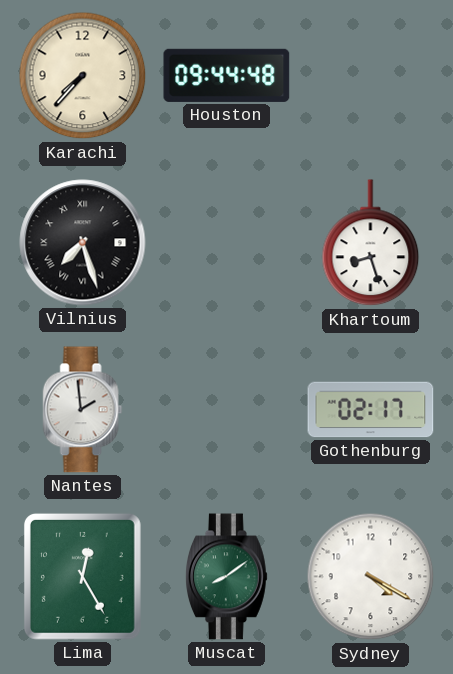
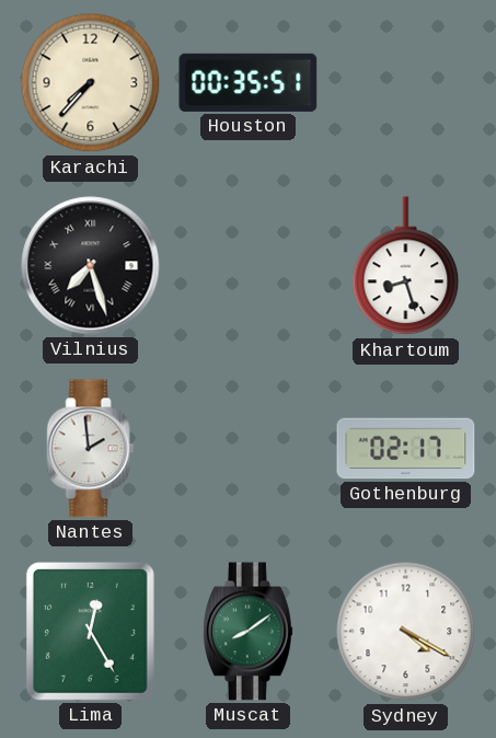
Houston: 09:44 -> 00:35 (249, 82)
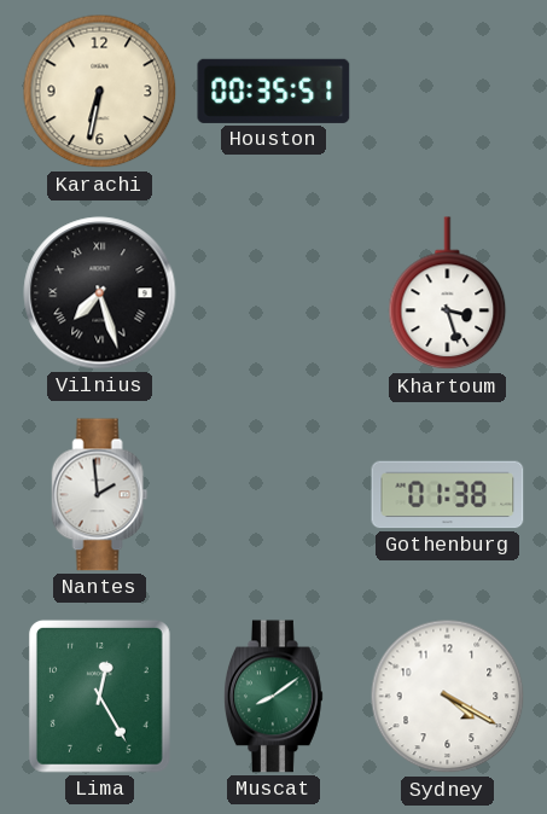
Karachi: 7:37 -> 6:32 (100, 92)
Khartoum: 8:27 -> 3:27 (448, 293)
Gothenburg: 02:17 -> 01:38 (448, 495)
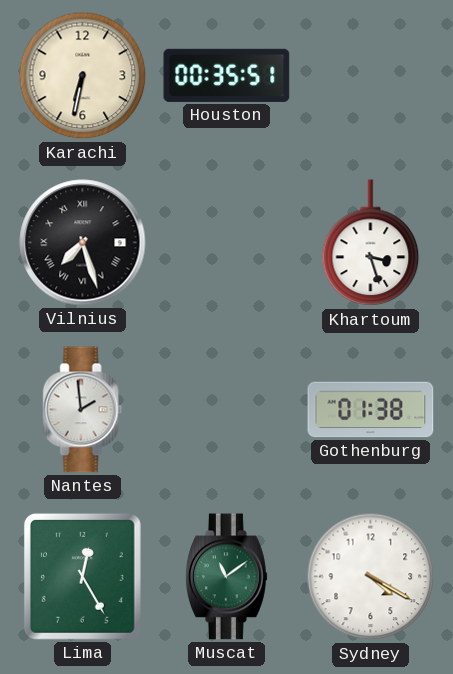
Muscat: 8:09 -> 11:09 (226, 577)
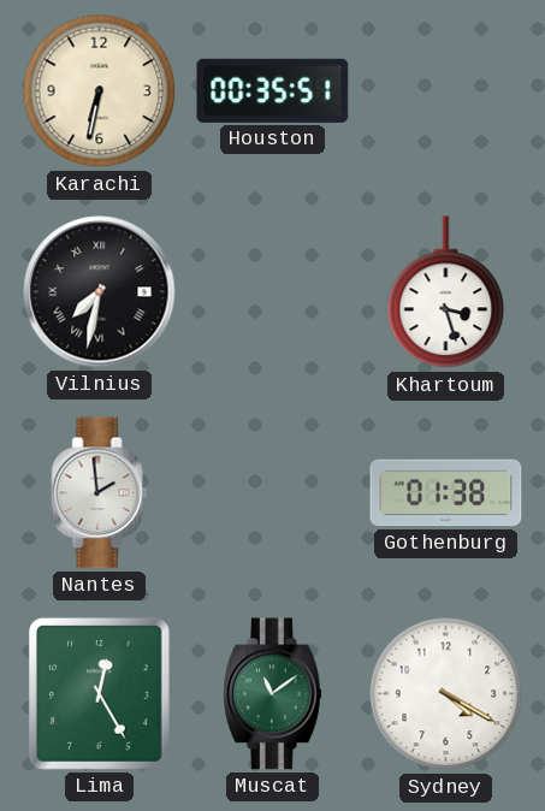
Vilnius: 7:27 -> 7:32 (100, 292)
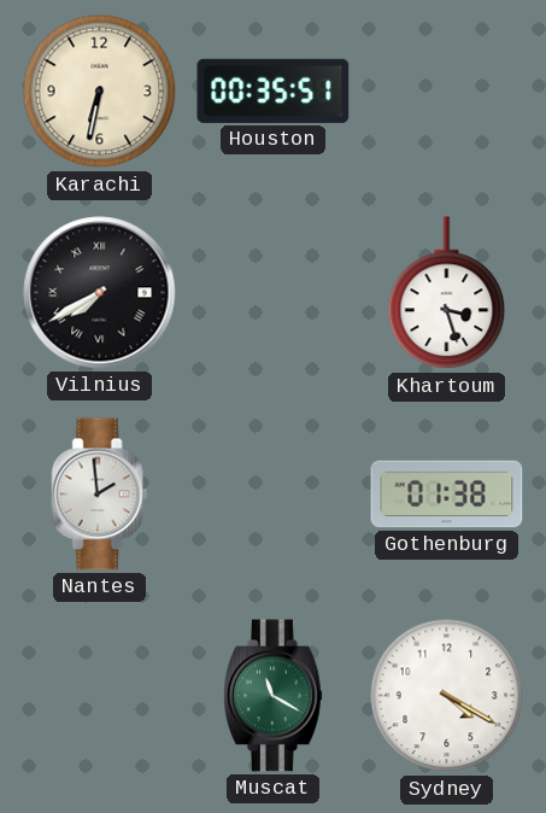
Vilnius: 7:32 -> 7:40 (100, 293)
Lima: 12:25 -> none (99, 693)
Muscat: 11:09 -> 11:20 (272, 696)
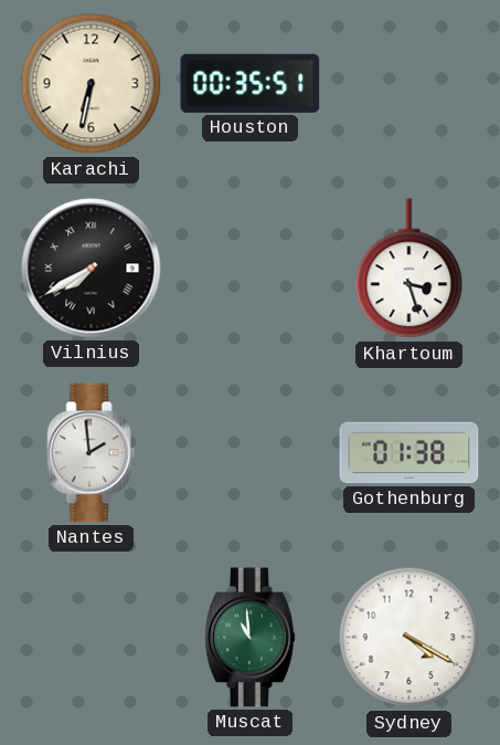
Muscat: 11:20 -> 10:59 (249, 638)
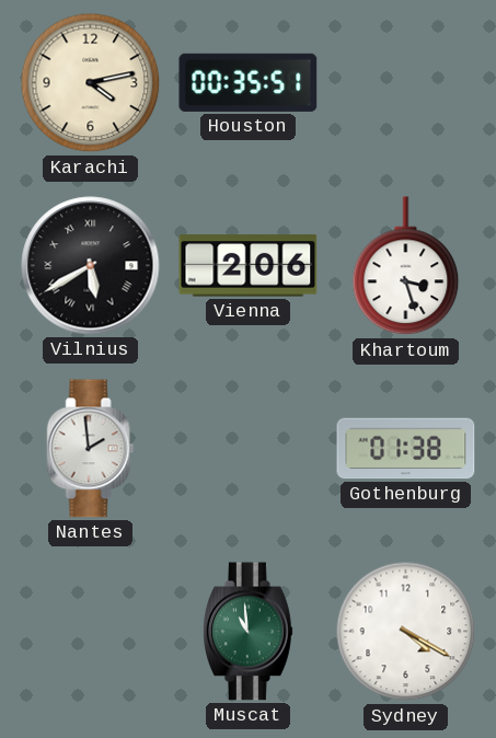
Karachi: 6:32 -> 4:13 (91, 83)
Vilnius: 7:40 -> 5:40 (91, 266)
Vienna: none -> 2:06 (249, 266)
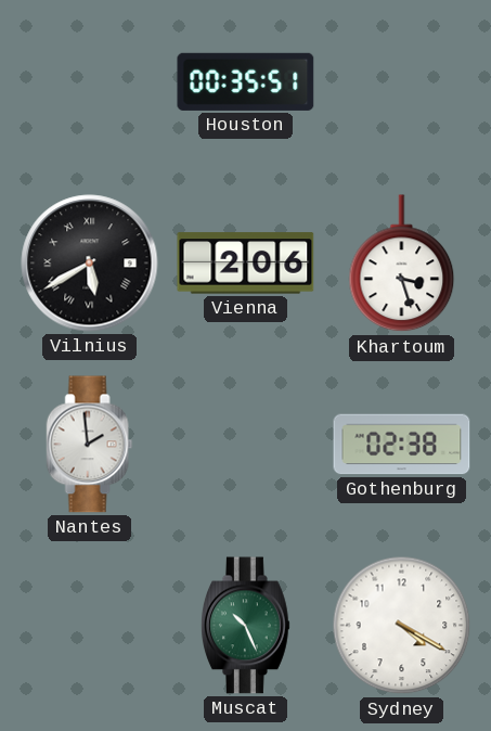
Karachi: 4:13 -> none (91, 83)
Gothenburg: 01:38 -> 02:38 (402, 445)
Muscat: 10:59 -> 10:26 (245, 626)
